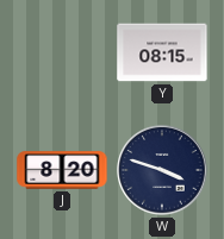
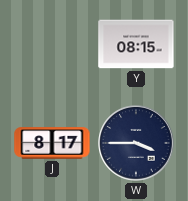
J: 8:20 -> 8:17 (52, 143)
W: 3:48 -> 3:45 (136, 143)
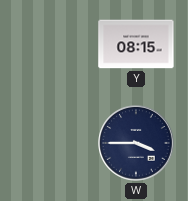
J: 8:17 -> none (52, 143)
